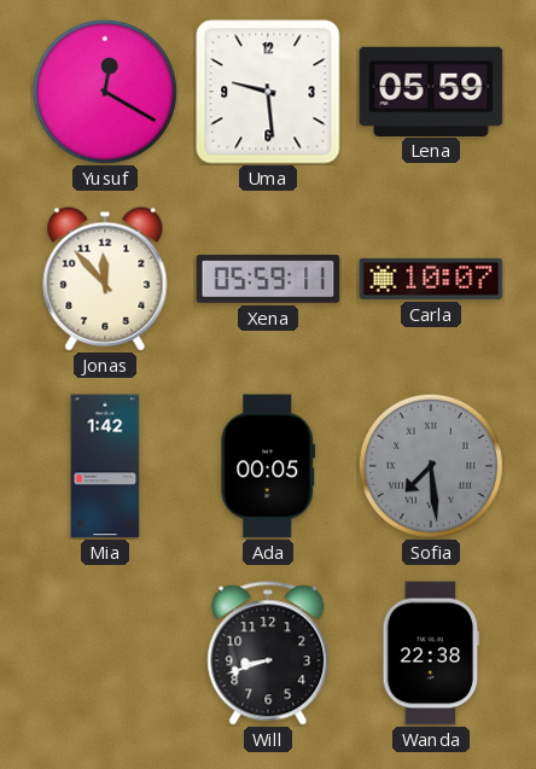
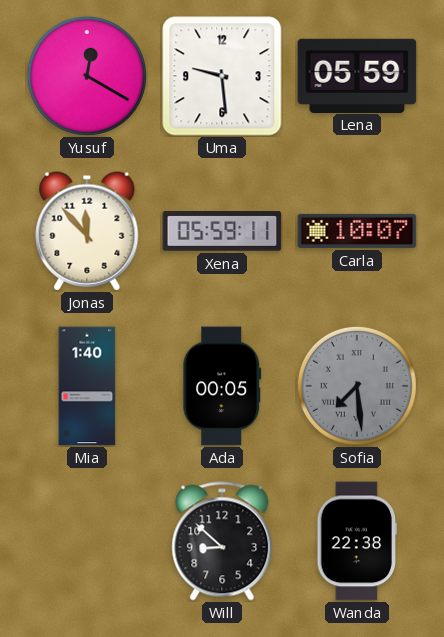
Mia: 1:42 -> 1:40 (87, 386)
Will: 8:42 -> 8:52 (222, 541)
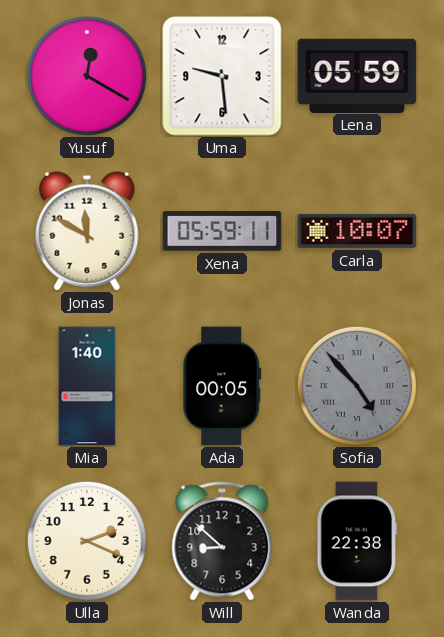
Jonas: 11:53 -> 11:50 (87, 231)
Sofia: 7:29 -> 4:53 (357, 386)
Ulla: none -> 2:19 (87, 541)
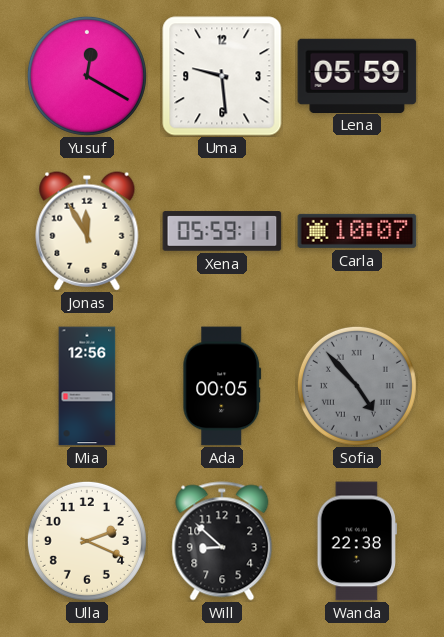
Jonas: 11:50 -> 11:55 (87, 231)
Mia: 1:40 -> 12:56 (87, 386)
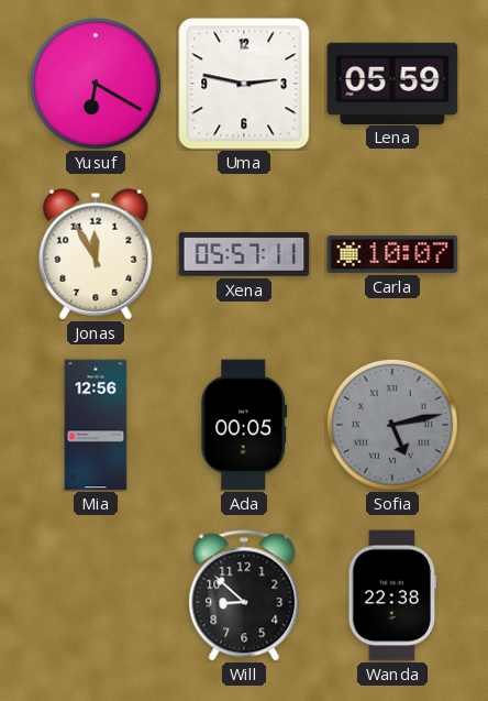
Yusuf: 12:20 -> 6:20 (96, 84)
Uma: 9:29 -> 2:47 (244, 84)
Xena: 05:59 -> 05:57 (244, 254)
Sofia: 4:53 -> 5:13 (392, 425)
Ulla: 2:19 -> none (87, 541)
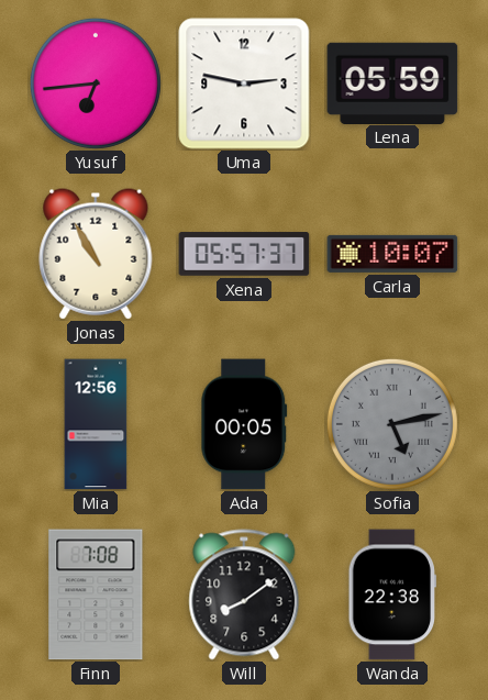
Yusuf: 6:20 -> 6:44 (96, 84)
Jonas: 11:55 -> 10:55 (96, 254)
Xena: 05:57:11 -> 05:57:37 (244, 254)
Finn: none -> 7:08 (96, 595)
Will: 8:52 -> 8:09 (244, 595)
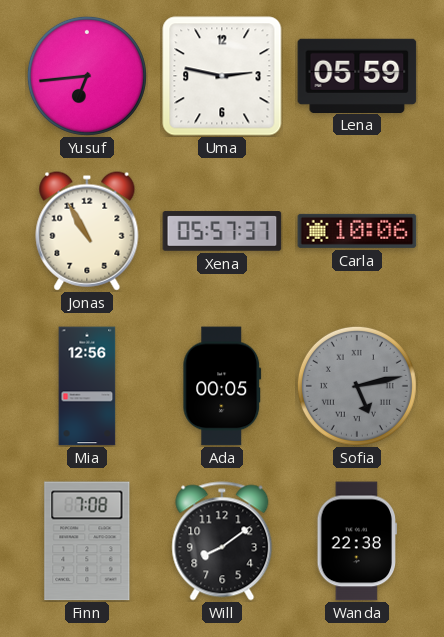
Carla: 10:07 -> 10:06 (357, 231)
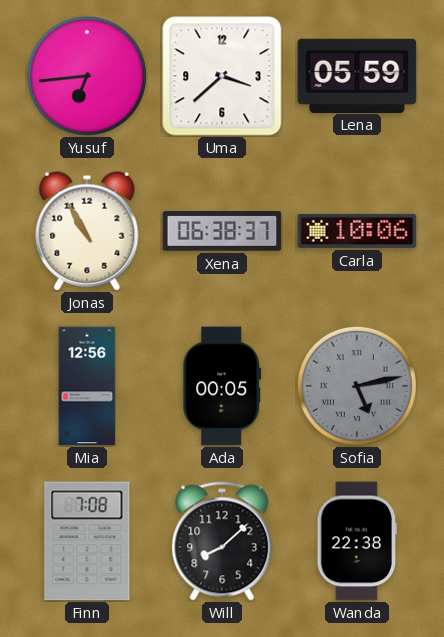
Uma: 2:47 -> 3:38 (222, 76)
Xena: 05:57 -> 06:38 (222, 231)
Will: 8:09 -> 8:08 (222, 541)
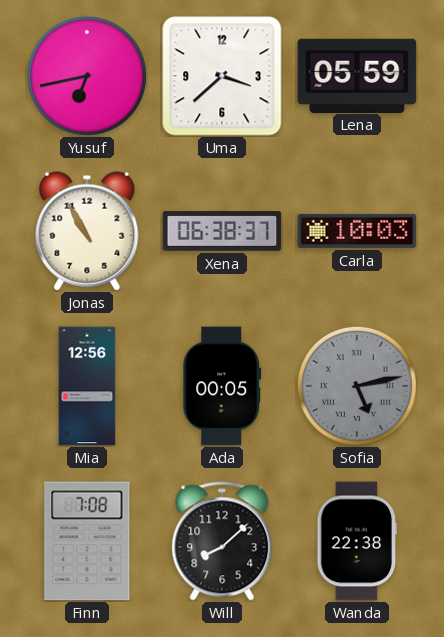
Yusuf: 6:44 -> 6:43 (87, 76)
Carla: 10:06 -> 10:03 (357, 231)
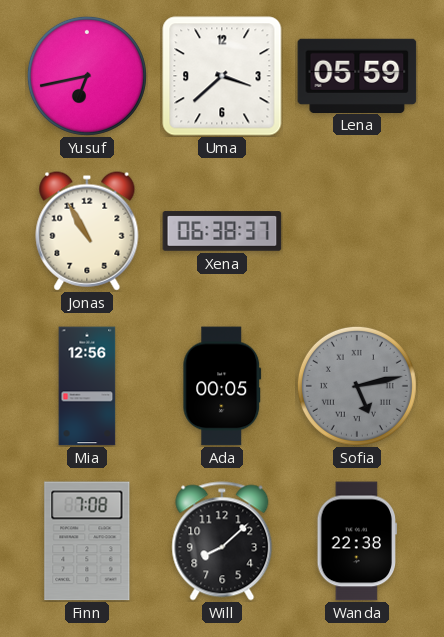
Carla: 10:03 -> none (357, 231)
